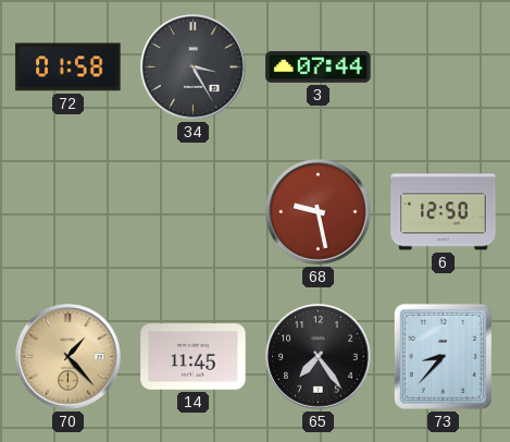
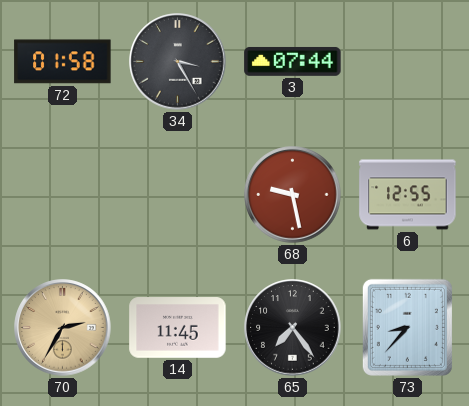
6: 12:50 -> 12:55 (408, 195)
70: 1:23 -> 2:35 (63, 328)
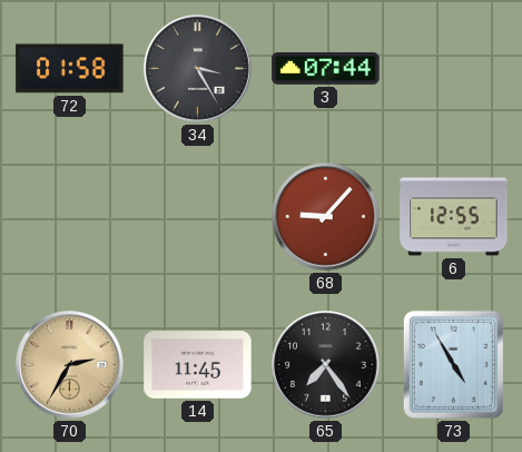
68: 9:28 -> 9:07 (326, 217)
73: 8:37 -> 4:55 (453, 364)
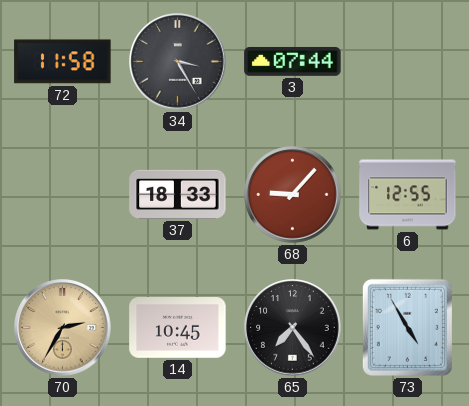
72: 01:58 -> 11:58 (63, 62)
37: none -> 18:33 (178, 194)
14: 11:45 -> 10:45 (178, 328)
